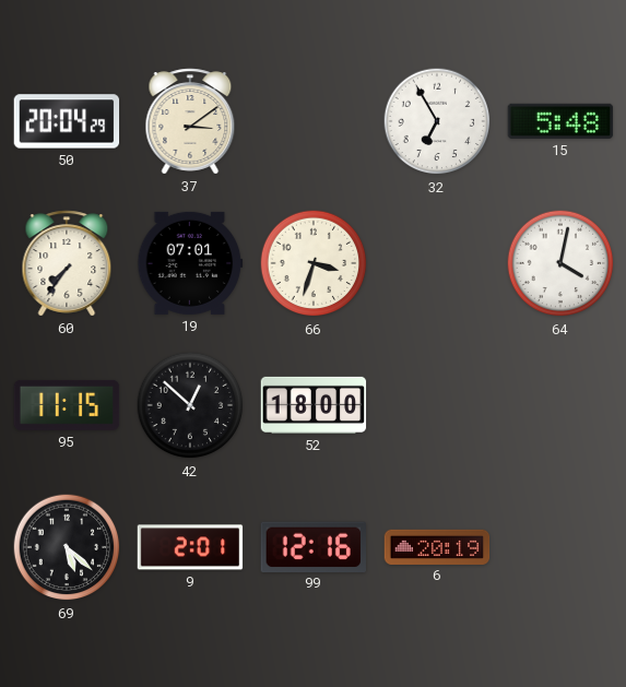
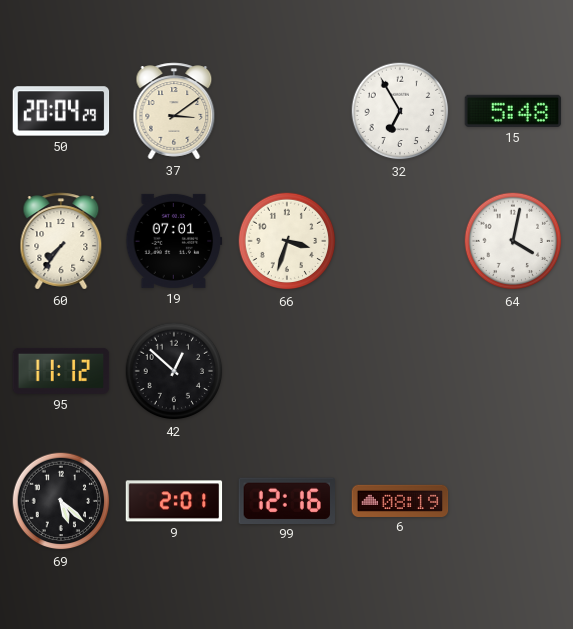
95: 11:15 -> 11:12 (61, 371)
52: 18:00 -> none (314, 405)
6: 20:19 -> 08:19 (400, 500)
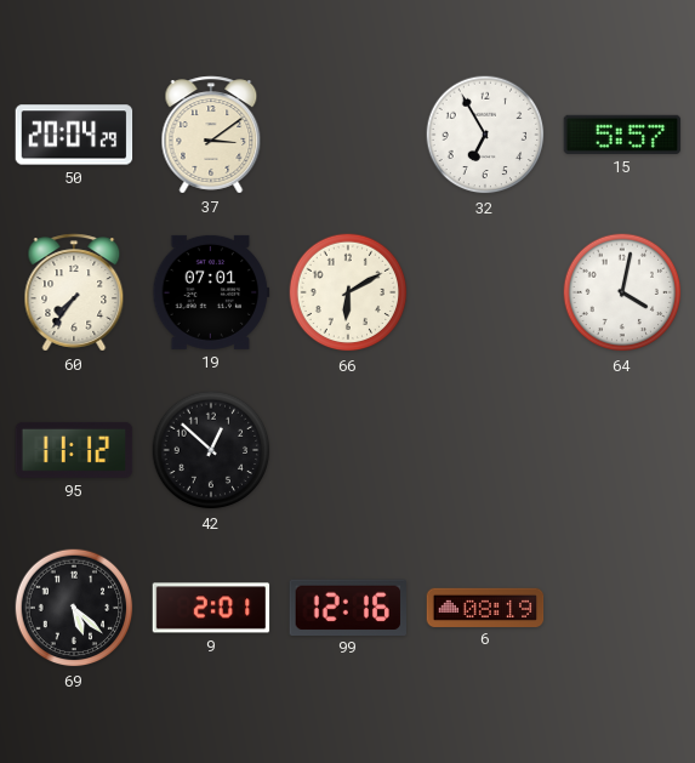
15: 5:48 -> 5:57 (622, 135)
66: 3:33 -> 6:10 (348, 292)
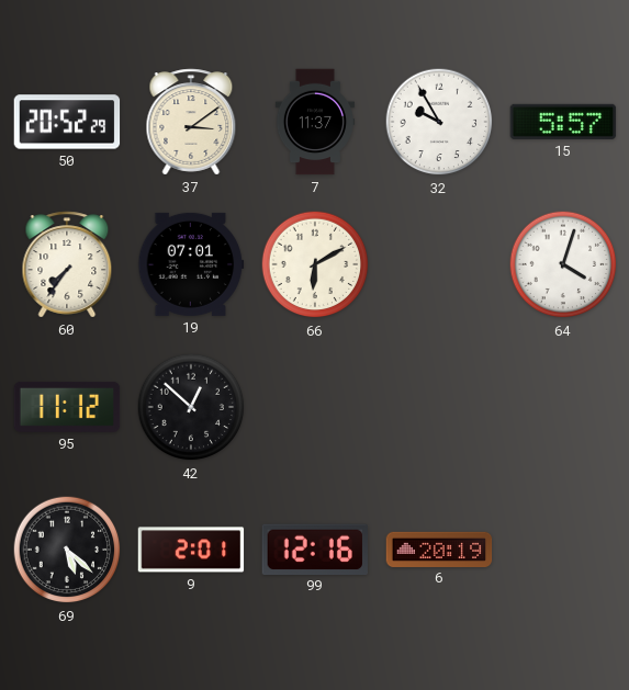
50: 20:04 -> 20:52 (67, 122)
7: none -> 11:37 (315, 122)
32: 6:55 -> 9:55 (439, 122)
64: 4:02 -> 4:03 (563, 264)
6: 08:19 -> 20:19 (439, 548)
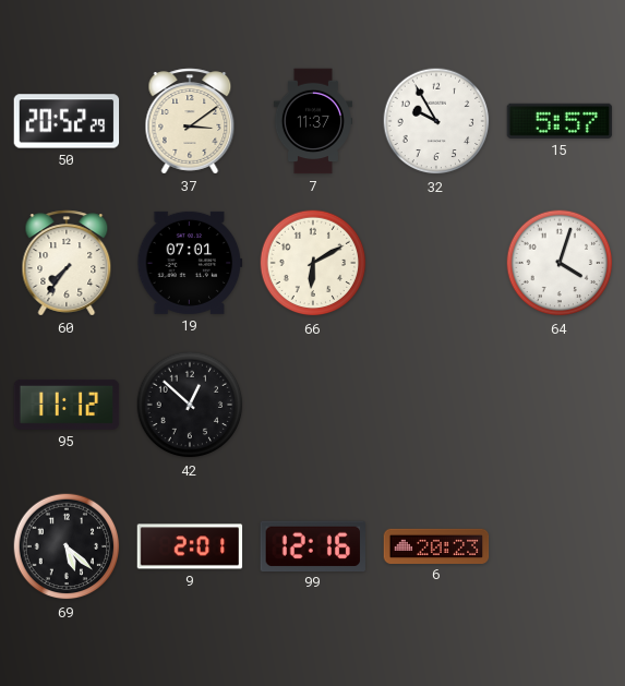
6: 20:19 -> 20:23 (436, 545)
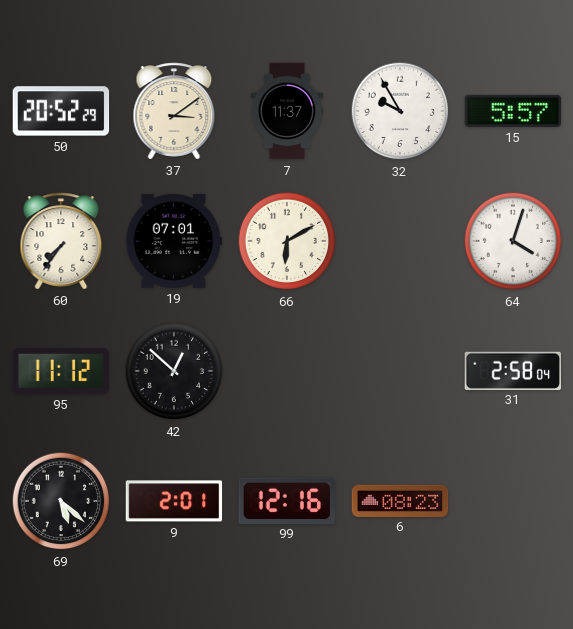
31: none -> 2:58 (512, 370)
6: 20:23 -> 08:23 (400, 500)
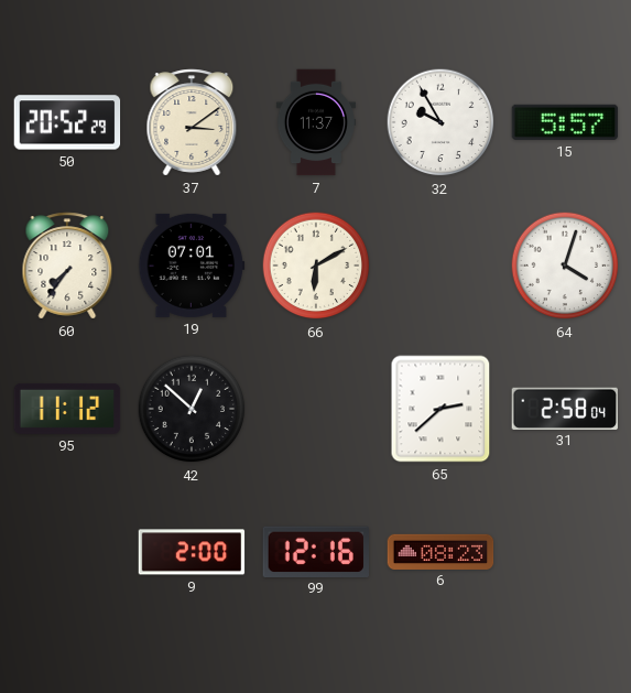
65: none -> 2:38 (440, 409)
69: 5:22 -> none (61, 501)
9: 2:01 -> 2:00 (192, 552)
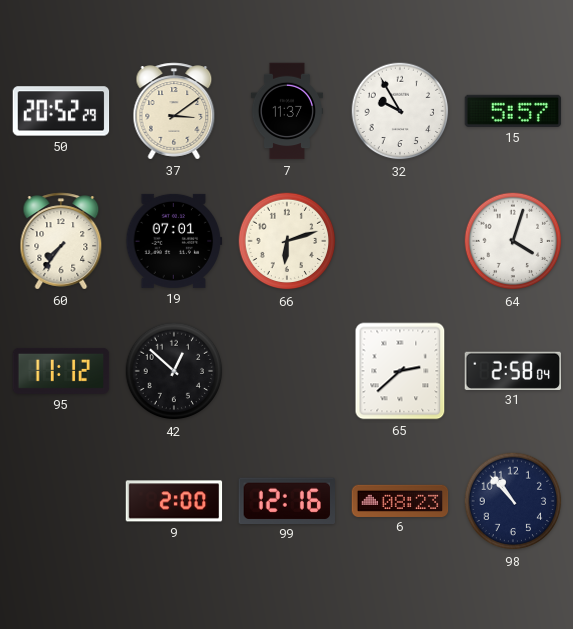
66: 6:10 -> 6:12 (287, 241)
98: none -> 10:53 (513, 501)
